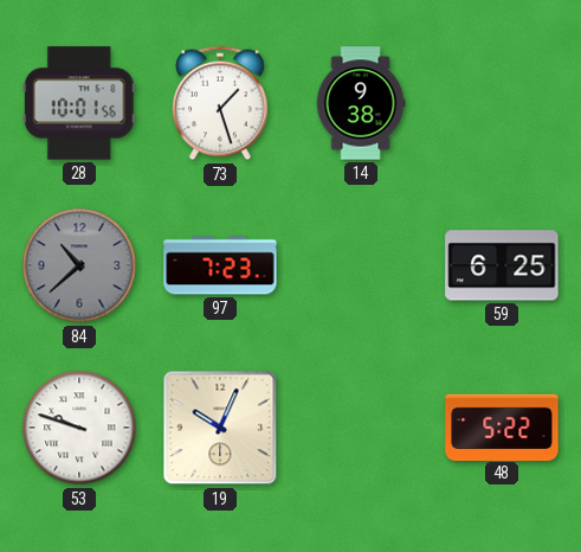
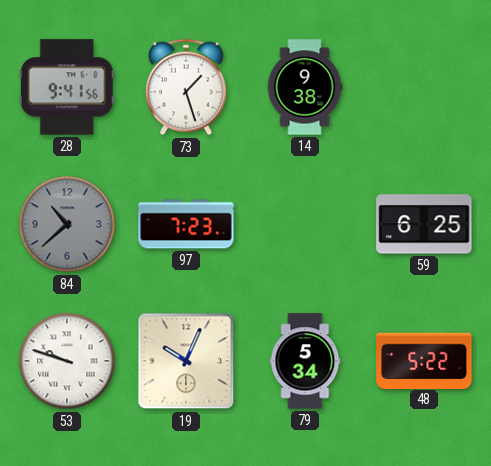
28: 10:01 -> 9:41 (67, 87)
79: none -> 5:34 (305, 361)
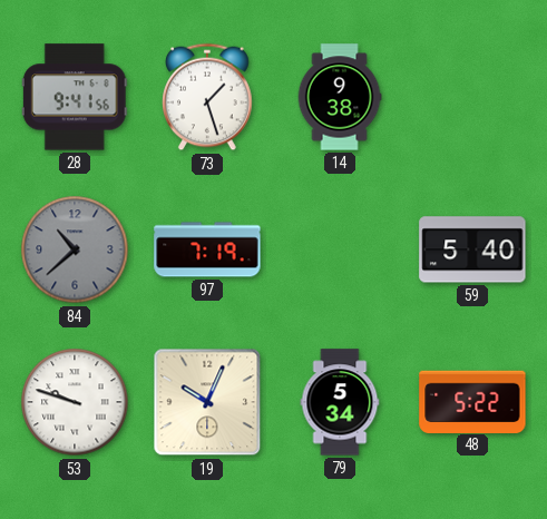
97: 7:23 -> 7:19 (207, 249)
59: 6:25 -> 5:40 (472, 249)
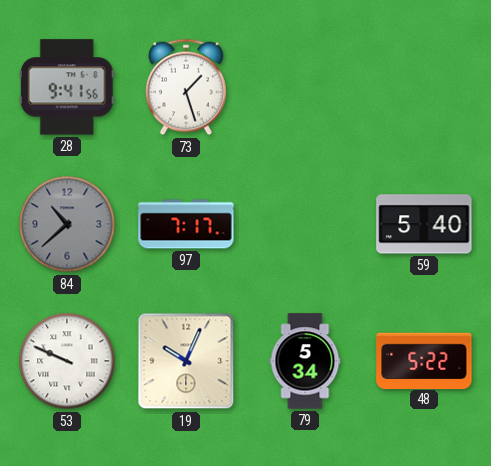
14: 9:38 -> none (340, 97)
97: 7:19 -> 7:17 (186, 224)
53: 9:48 -> 9:49 (67, 361)
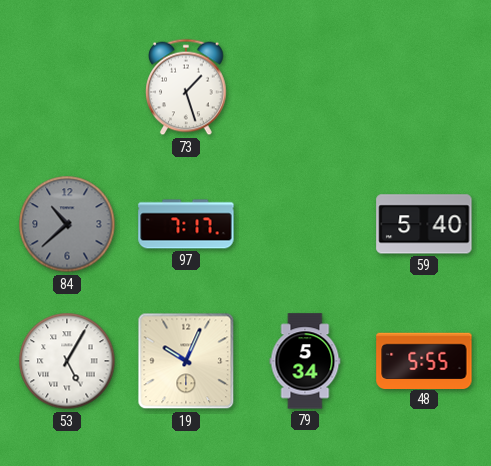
28: 9:41 -> none (67, 87)
53: 9:49 -> 5:05 (67, 361)
48: 5:22 -> 5:55 (424, 360)
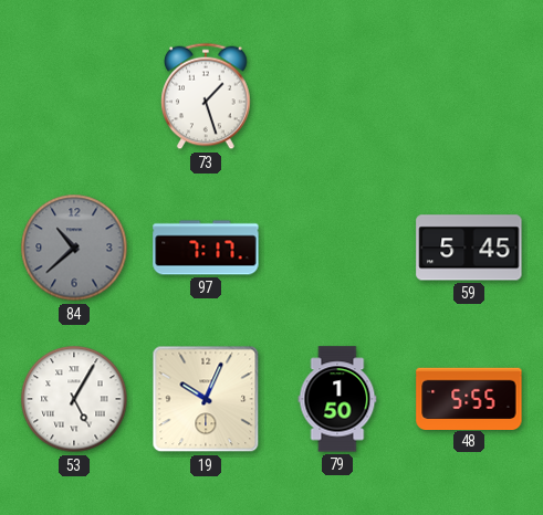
59: 5:40 -> 5:45 (469, 248)
79: 5:34 -> 1:50 (337, 399)
